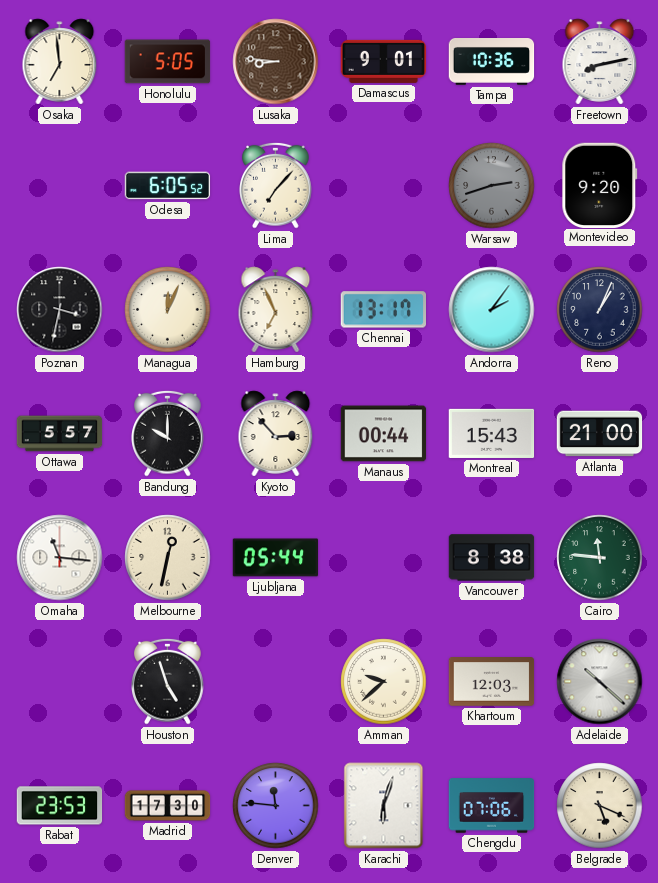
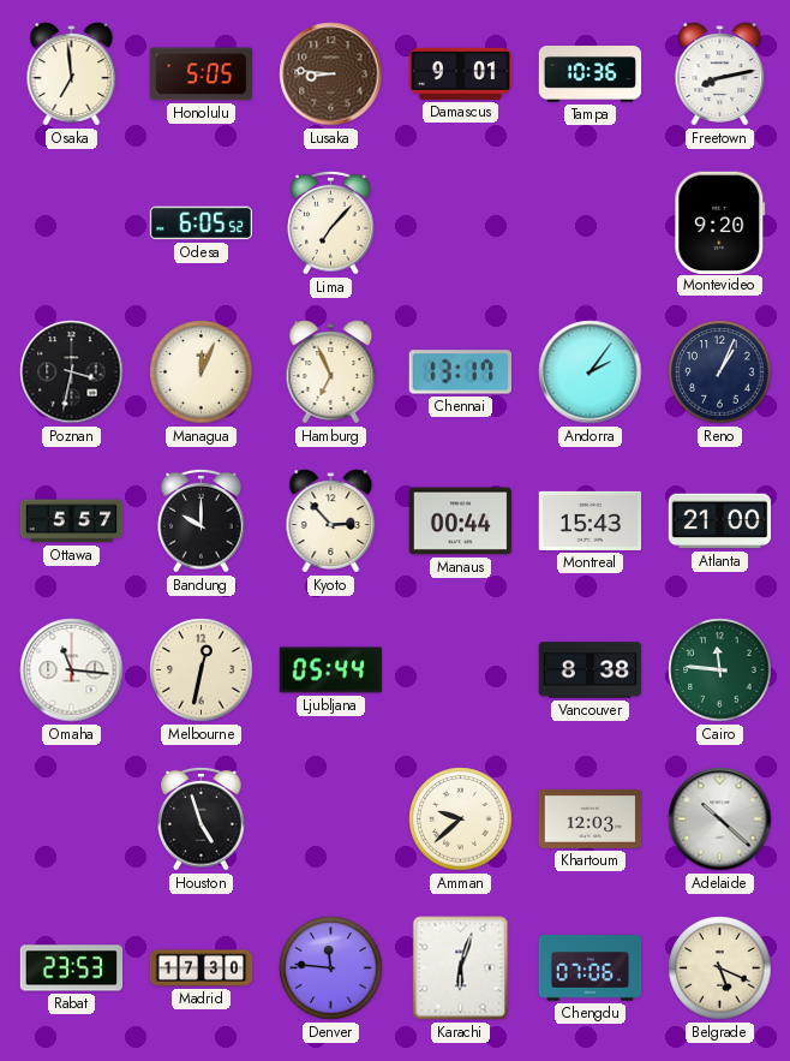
Warsaw: 2:42 -> none (492, 186)
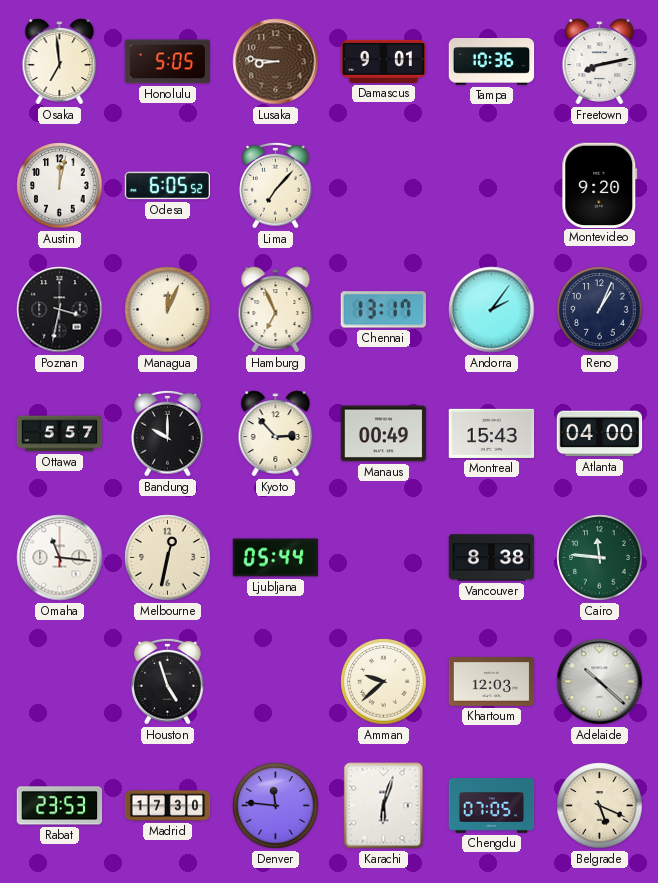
Austin: none -> 12:02 (60, 186)
Manaus: 00:44 -> 00:49 (384, 434)
Atlanta: 21:00 -> 04:00 (600, 434)
Chengdu: 07:06 -> 07:05 (492, 806)
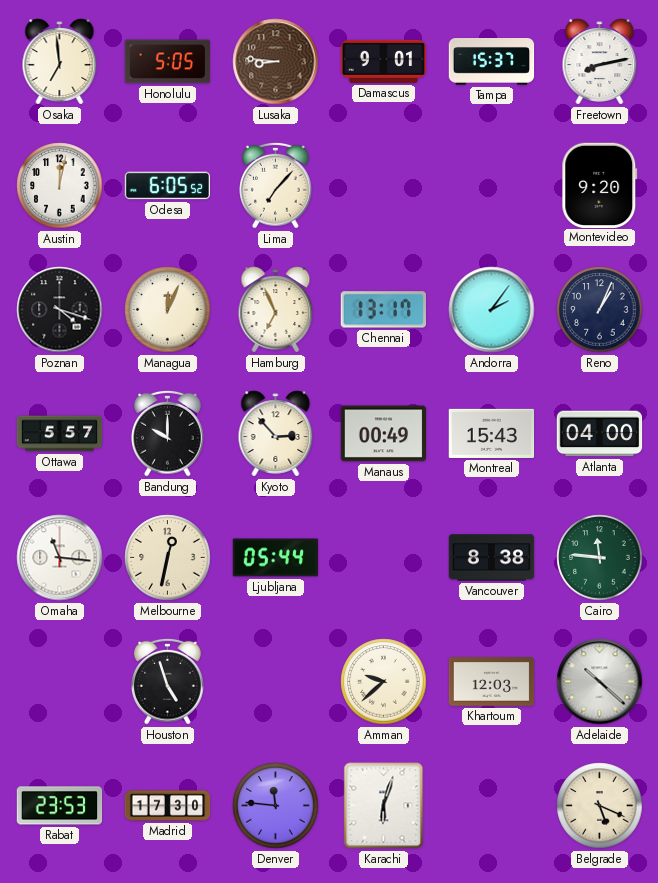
Tampa: 10:36 -> 15:37 (492, 62)
Poznan: 3:32 -> 4:18 (60, 310)
Chengdu: 07:05 -> none (492, 806)
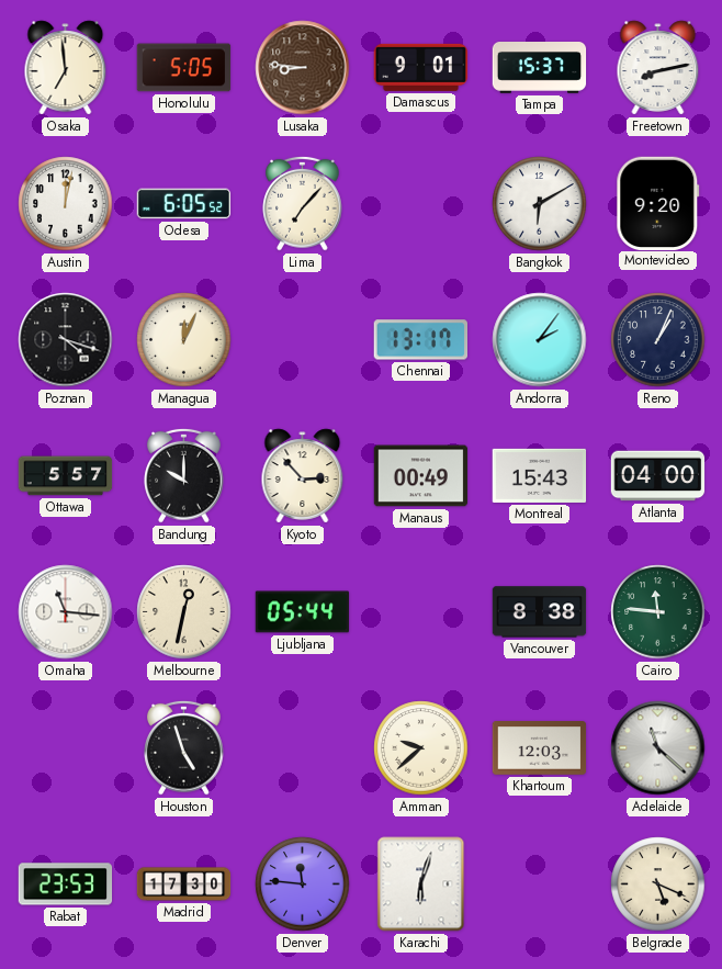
Bangkok: none -> 6:10 (540, 204)
Hamburg: 6:56 -> none (276, 310)
Adelaide: 10:22 -> 11:22 (658, 748)
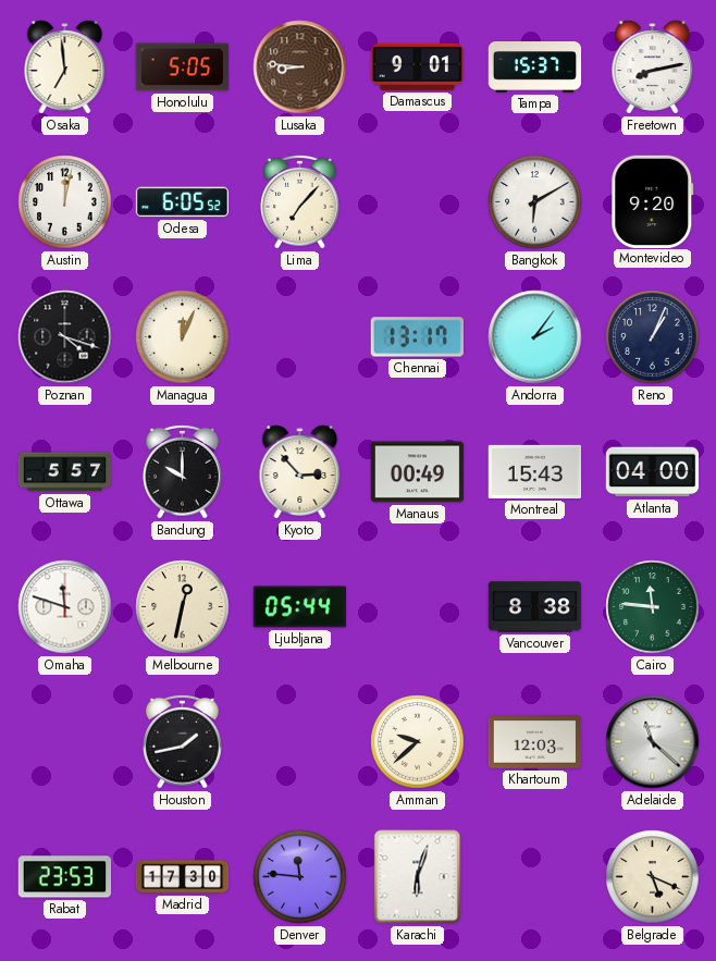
Omaha: 11:16 -> 11:48 (65, 607)
Houston: 4:57 -> 1:43 (183, 741)
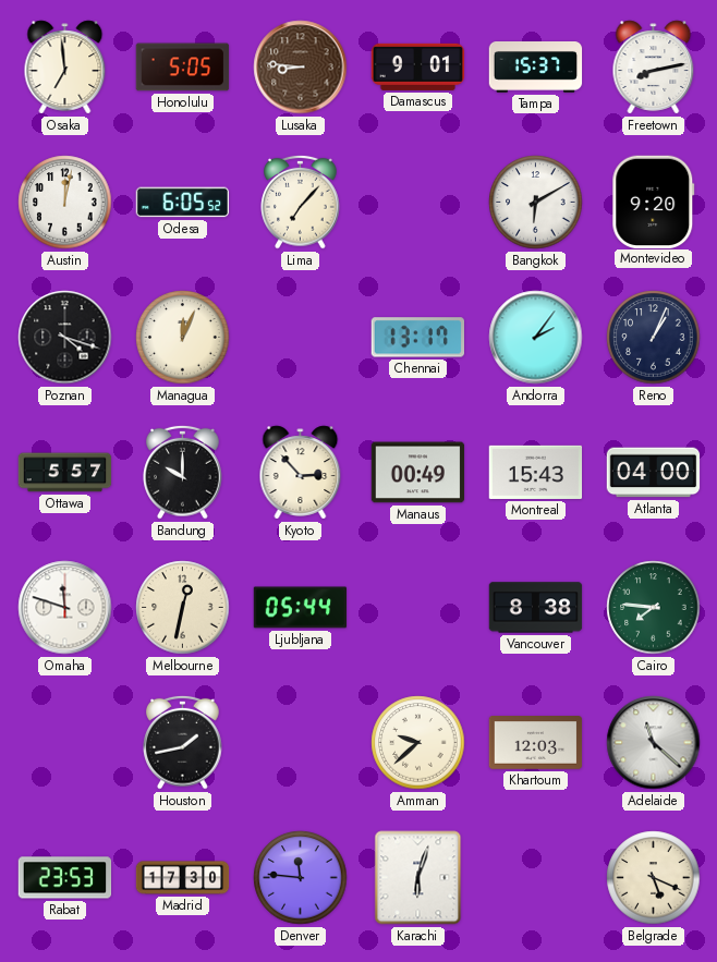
Cairo: 11:46 -> 7:46 (654, 608)
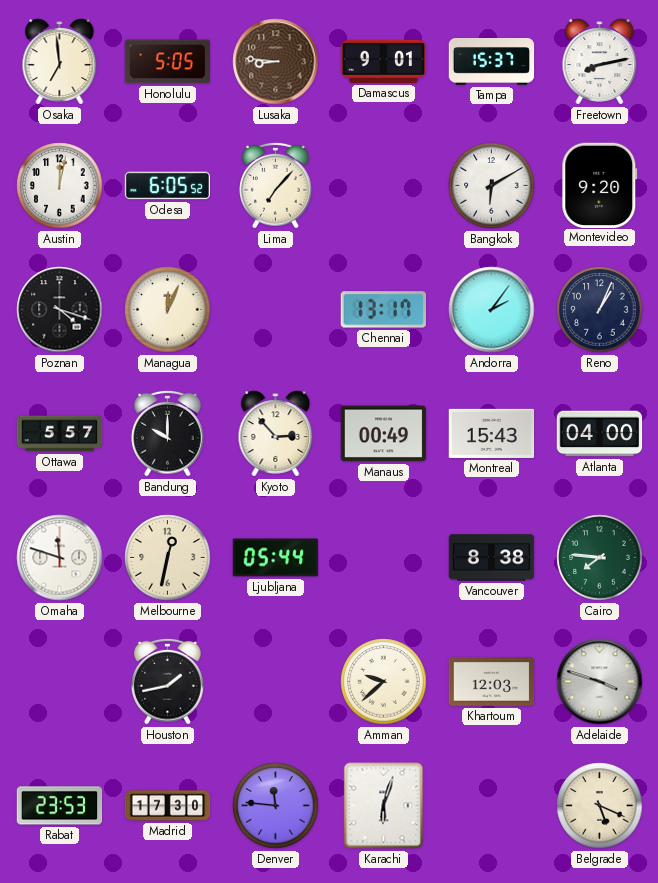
Adelaide: 11:22 -> 3:48 (600, 682)
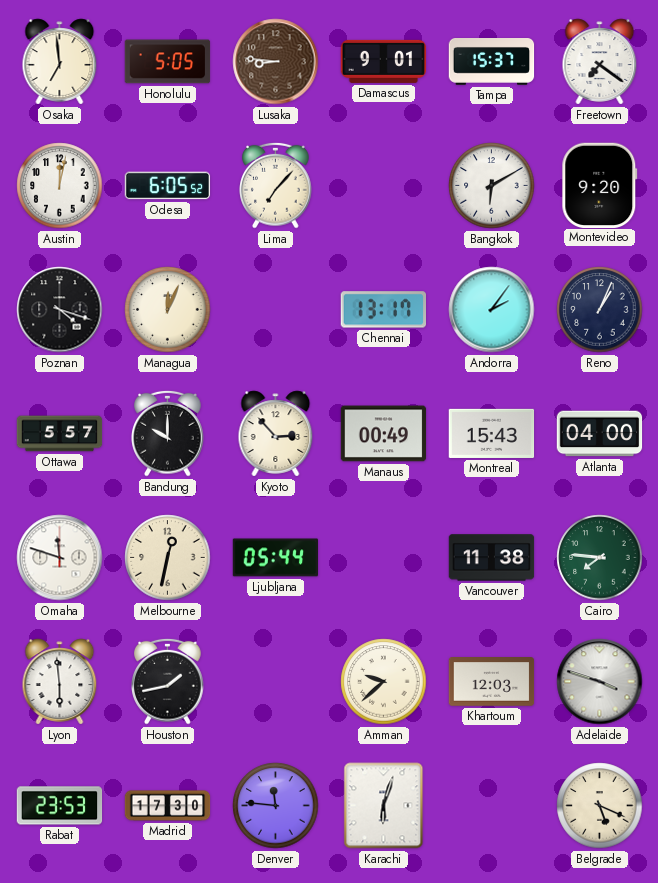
Freetown: 8:13 -> 7:21 (600, 62)
Vancouver: 8:38 -> 11:38 (492, 558)
Lyon: none -> 5:59 (60, 682)
